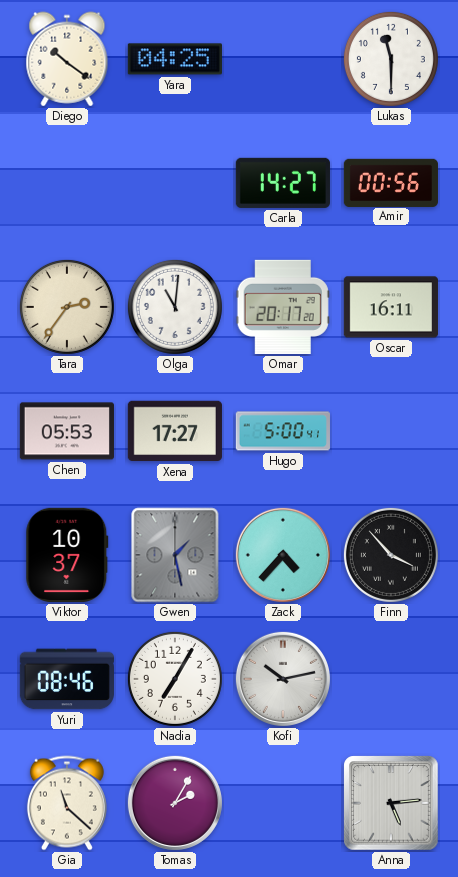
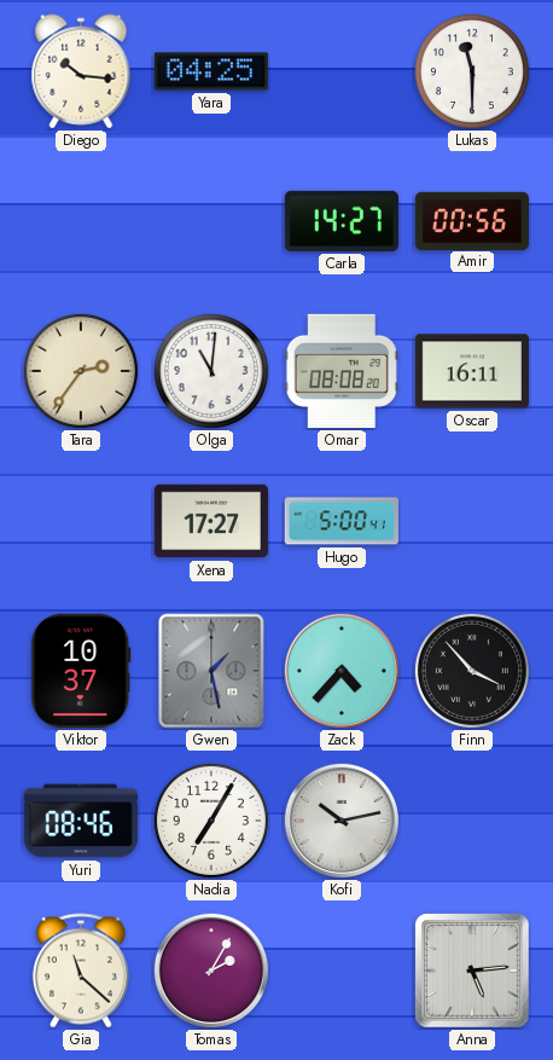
Diego: 10:21 -> 10:16 (81, 71)
Omar: 20:17 -> 08:08 (342, 371)
Chen: 05:53 -> none (67, 431)
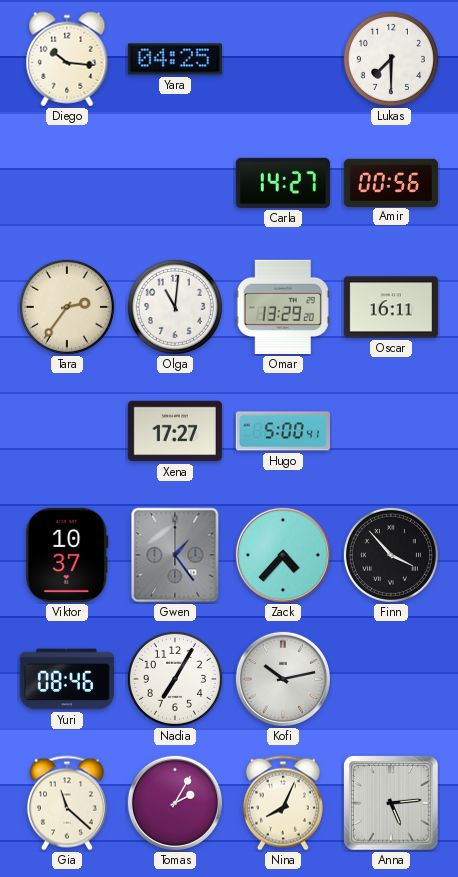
Lukas: 11:30 -> 7:30 (391, 59)
Omar: 08:08 -> 13:29 (283, 307)
Gwen: 1:28 -> 1:24 (175, 555)
Nina: none -> 8:04 (283, 803)
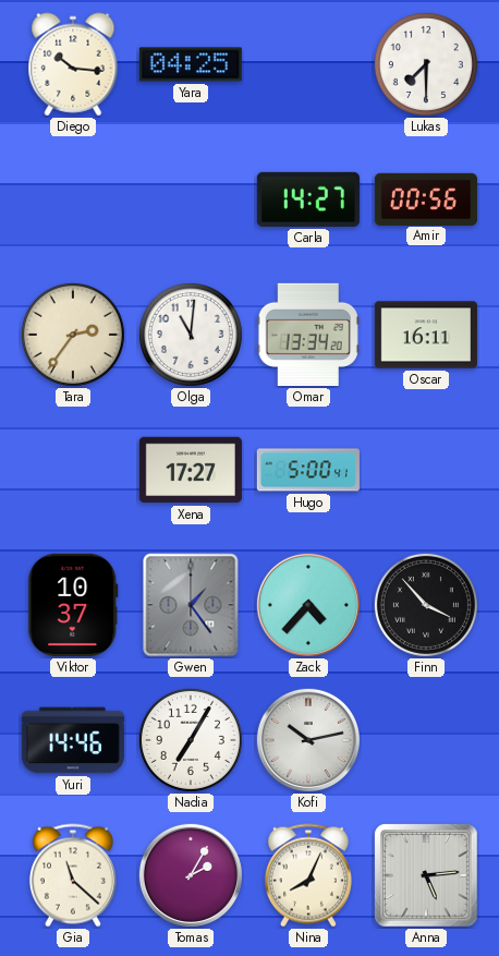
Omar: 13:29 -> 13:34 (308, 335)
Yuri: 08:46 -> 14:46 (73, 740)
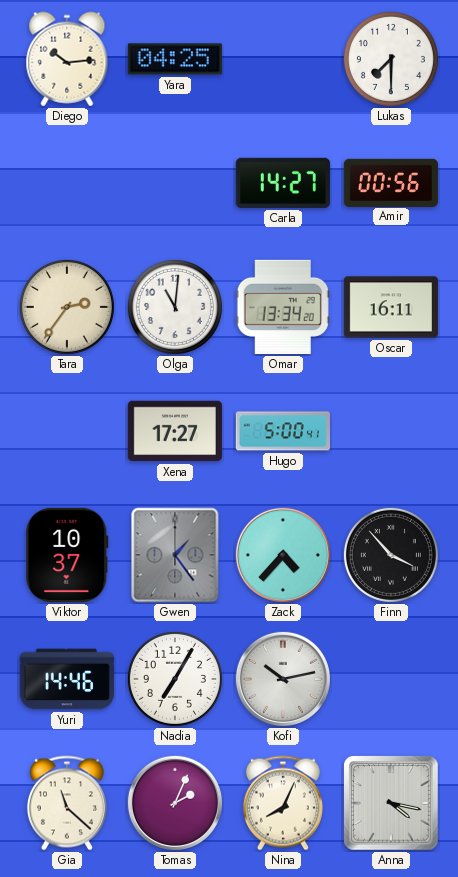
Diego: 10:16 -> 10:14 (67, 59)
Tomas: 2:05 -> 2:04 (175, 803)
Anna: 5:14 -> 4:17 (391, 803)
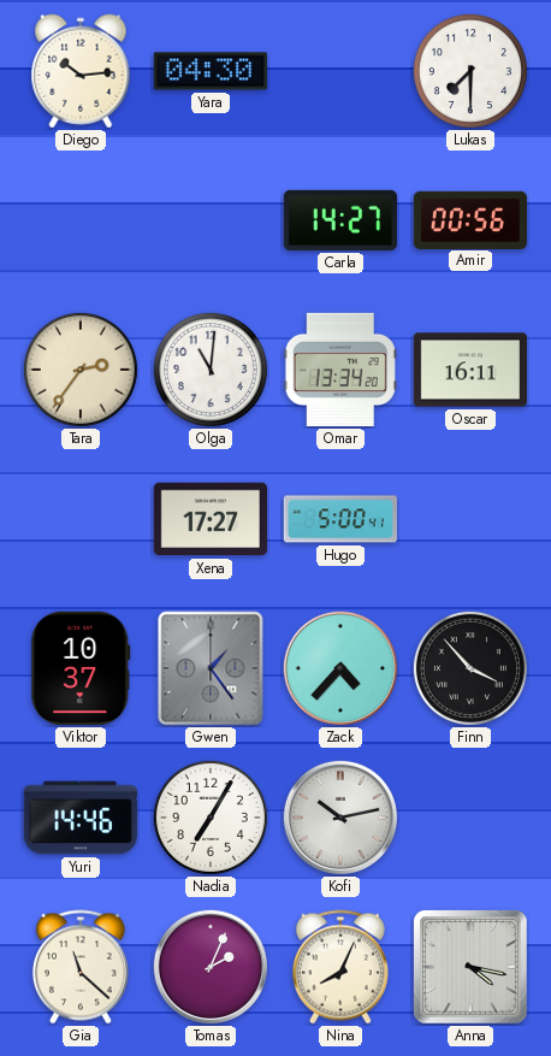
Yara: 04:25 -> 04:30 (211, 71)
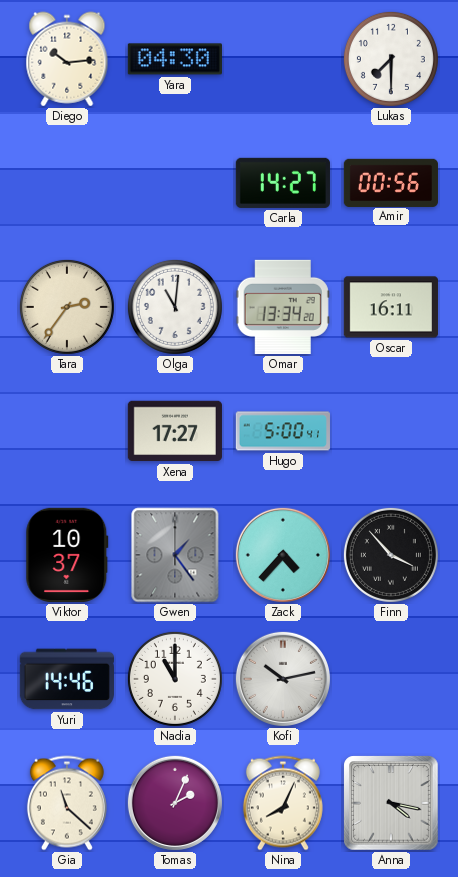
Nadia: 7:05 -> 11:00 (175, 679)
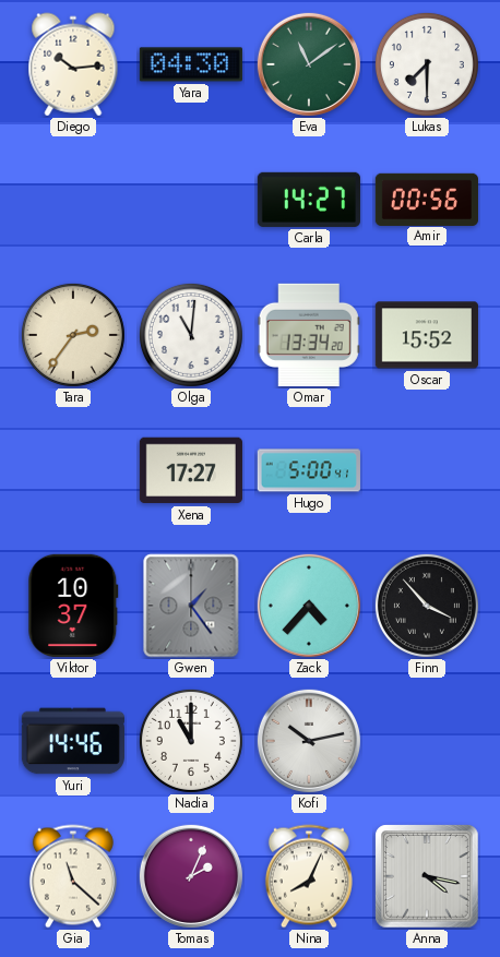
Eva: none -> 11:09 (309, 64)
Oscar: 16:11 -> 15:52 (427, 335)
